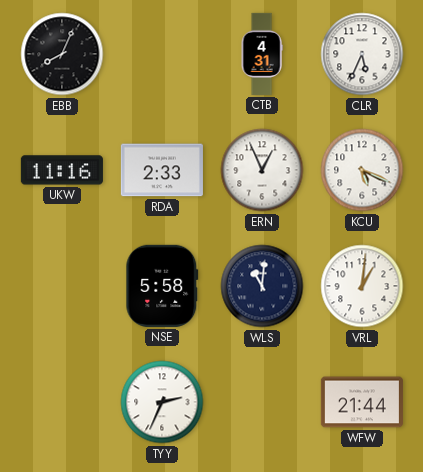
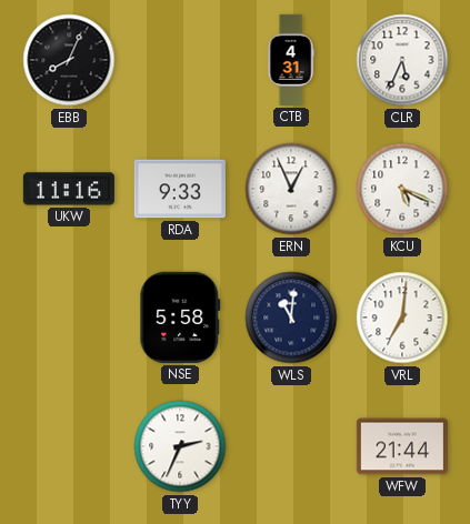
RDA: 2:33 -> 9:33 (180, 189)
VRL: 1:01 -> 7:01 (402, 318)
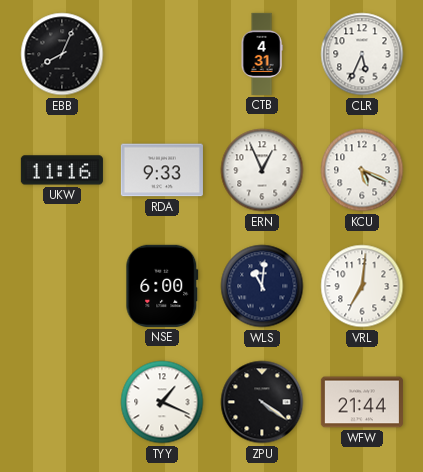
NSE: 5:58 -> 6:00 (162, 286)
TYY: 2:34 -> 1:19 (162, 402)
ZPU: none -> 4:21 (262, 402)
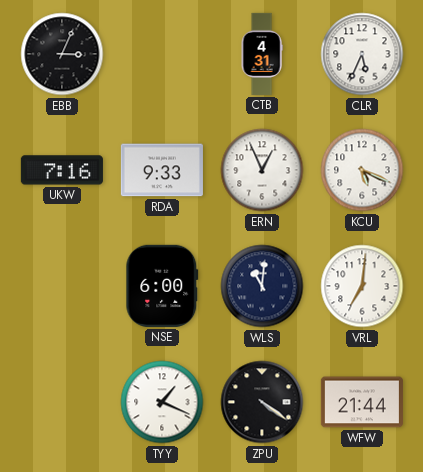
EBB: 8:04 -> 3:04 (62, 54)
UKW: 11:16 -> 7:16 (62, 170)
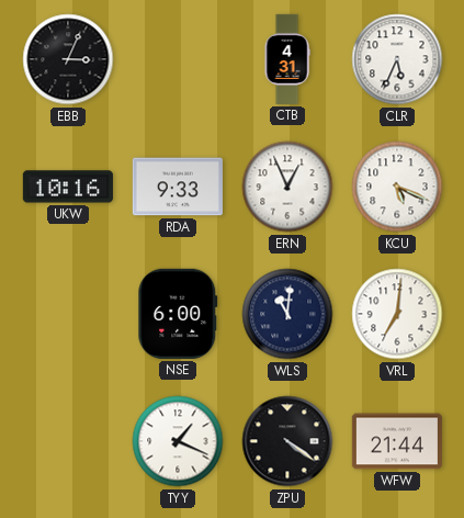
UKW: 7:16 -> 10:16 (68, 187)
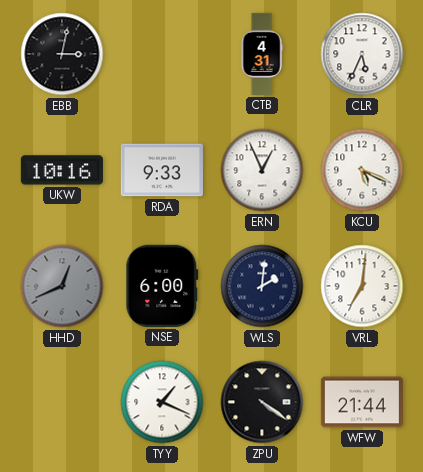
EBB: 3:04 -> 3:02 (62, 54)
HHD: none -> 12:41 (62, 286)
WLS: 11:01 -> 2:01 (262, 286)
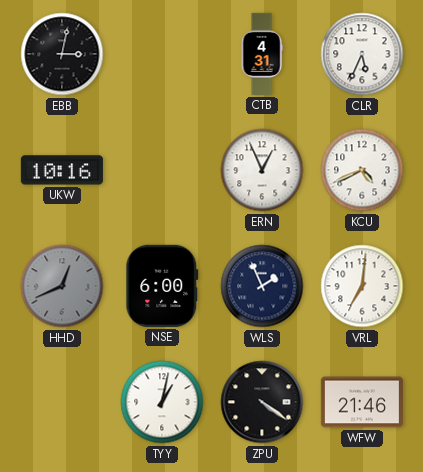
RDA: 9:33 -> none (162, 170)
KCU: 5:19 -> 4:41 (362, 170)
WLS: 2:01 -> 1:56 (262, 286)
TYY: 1:19 -> 1:02 (162, 402)
WFW: 21:44 -> 21:46 (362, 402)
